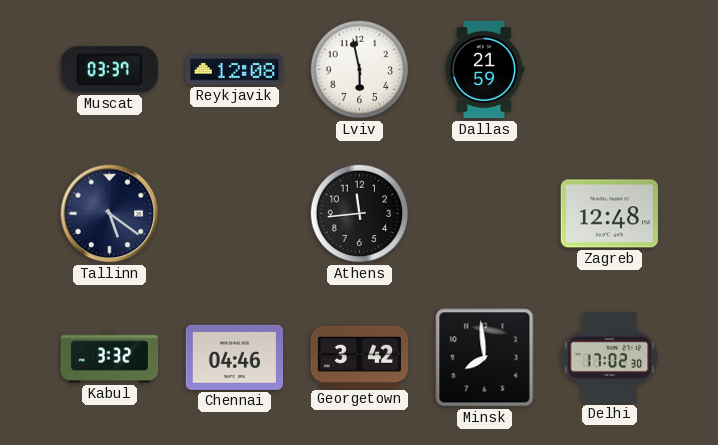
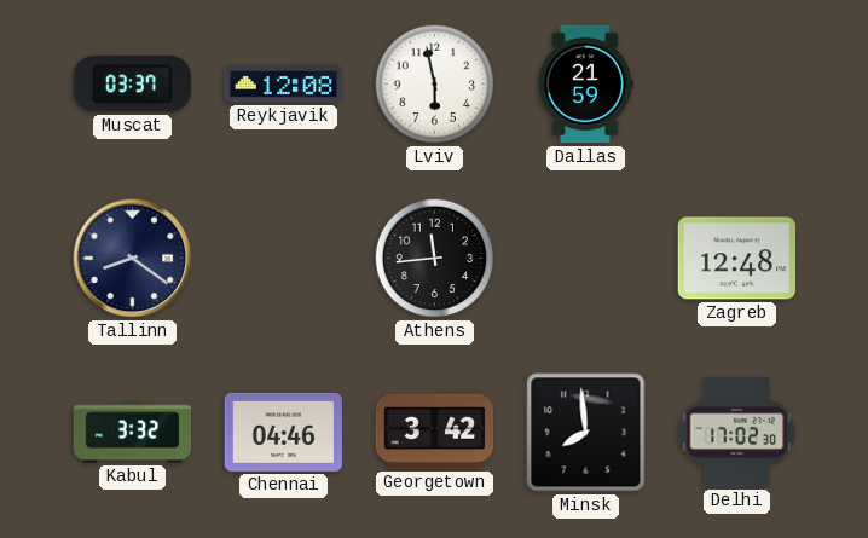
Tallinn: 5:21 -> 8:21 (133, 259)
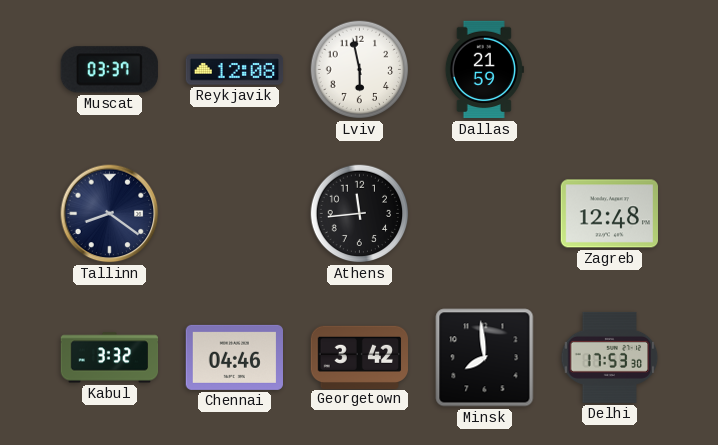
Delhi: 17:02 -> 17:53 (610, 357)
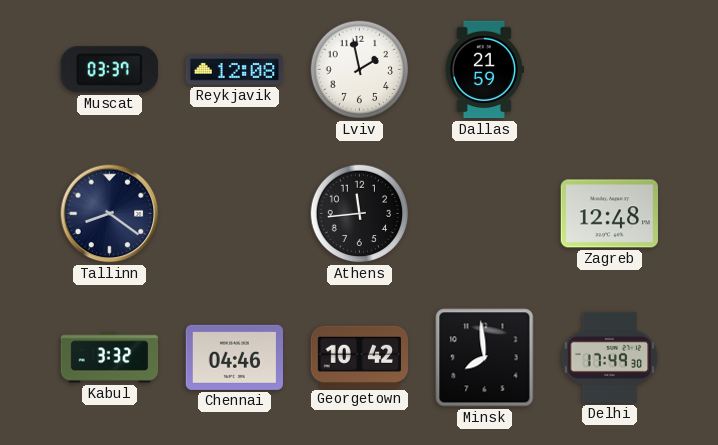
Lviv: 5:58 -> 1:58 (360, 70)
Georgetown: 3:42 -> 10:42 (360, 357)
Delhi: 17:53 -> 17:49 (610, 357)
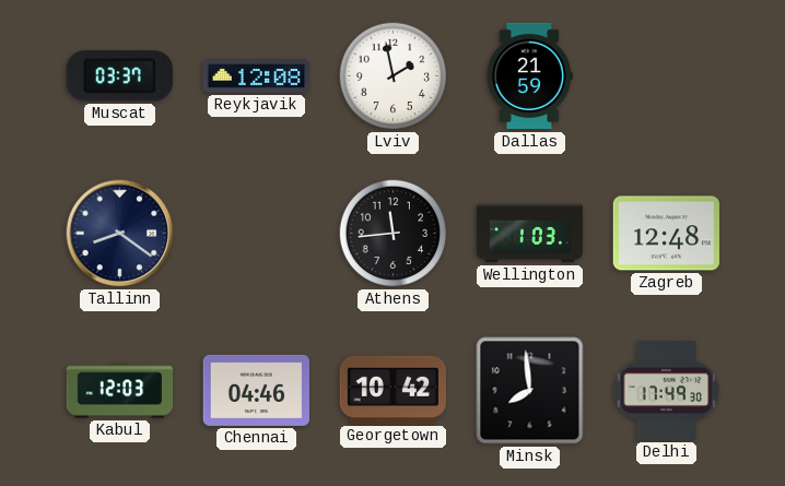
Wellington: none -> 1:03 (530, 234)
Kabul: 3:32 -> 12:03 (120, 391)
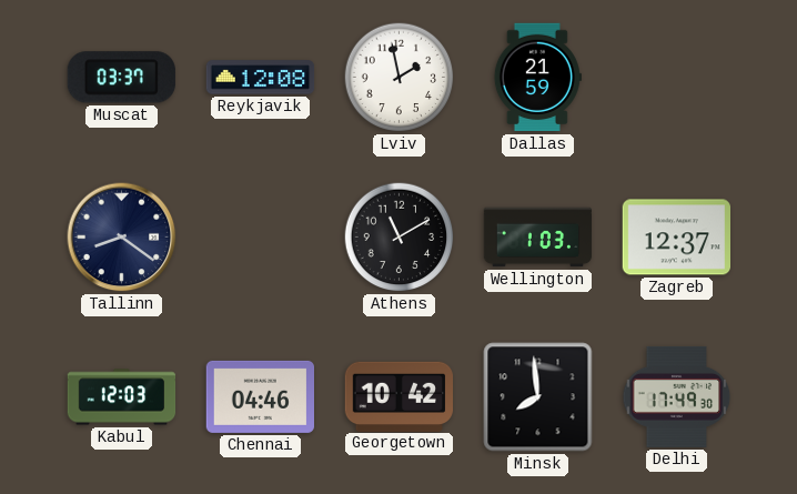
Athens: 11:44 -> 11:10 (400, 238)
Zagreb: 12:48 -> 12:37 (676, 238)
